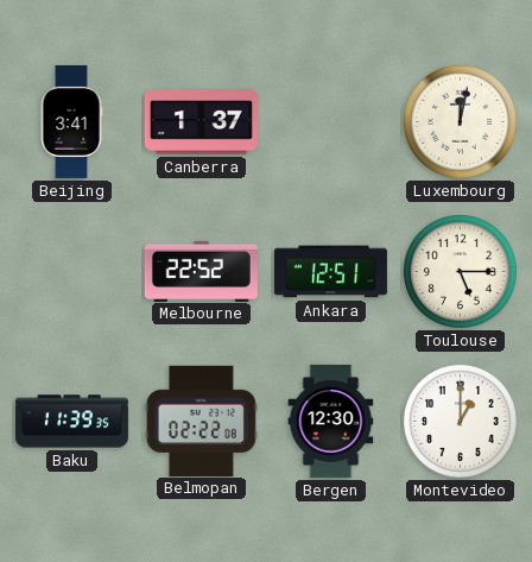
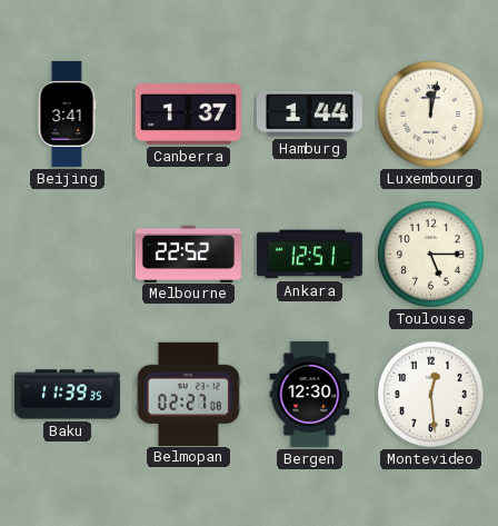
Hamburg: none -> 1:44 (309, 115)
Belmopan: 02:22 -> 02:27 (188, 394)
Montevideo: 1:00 -> 12:29 (430, 394)
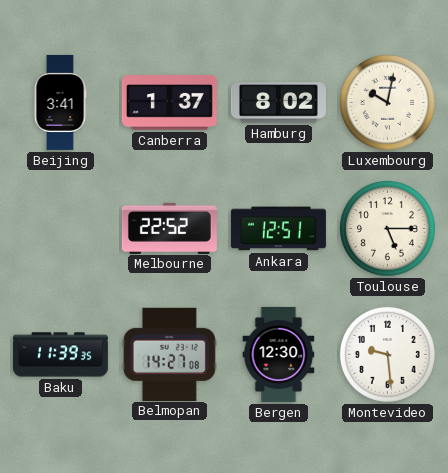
Hamburg: 1:44 -> 8:02 (278, 103)
Luxembourg: 12:02 -> 10:02 (387, 102)
Belmopan: 02:27 -> 14:27 (169, 354)
Montevideo: 12:29 -> 9:29 (387, 354)
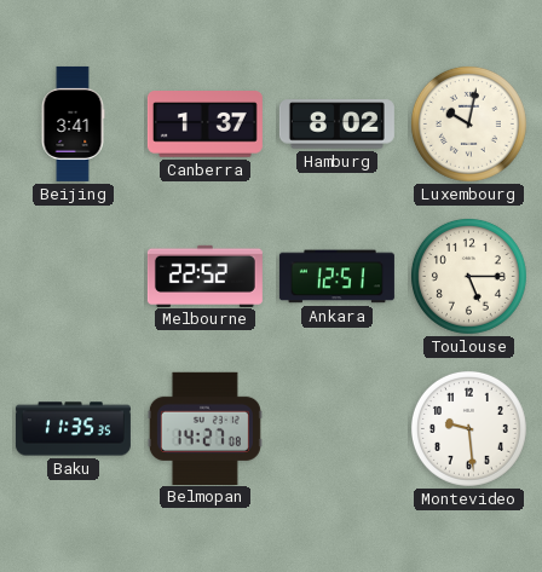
Baku: 11:39 -> 11:35 (73, 429)
Bergen: 12:30 -> none (279, 354)
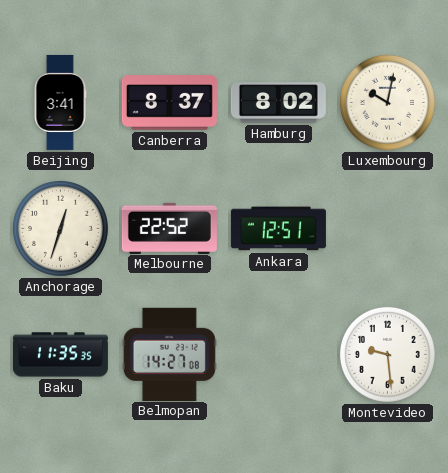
Canberra: 1:37 -> 8:37 (169, 103)
Anchorage: none -> 12:33 (60, 228)
Toulouse: 5:15 -> none (468, 276)
